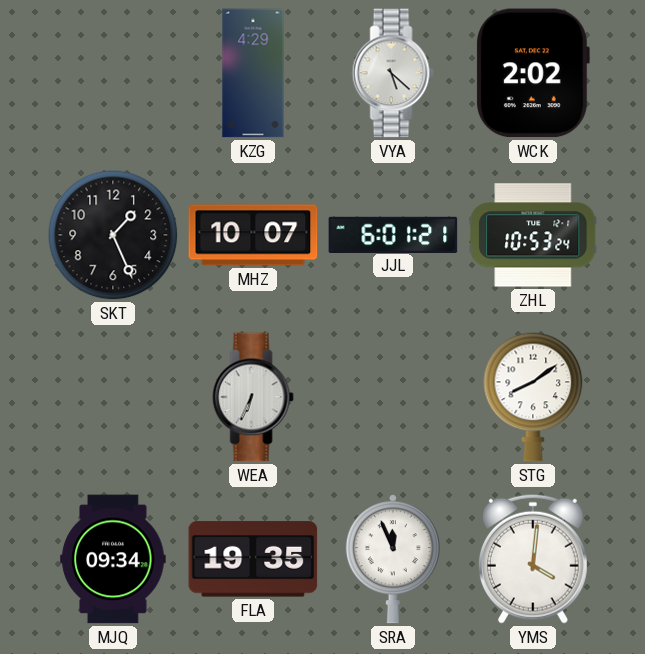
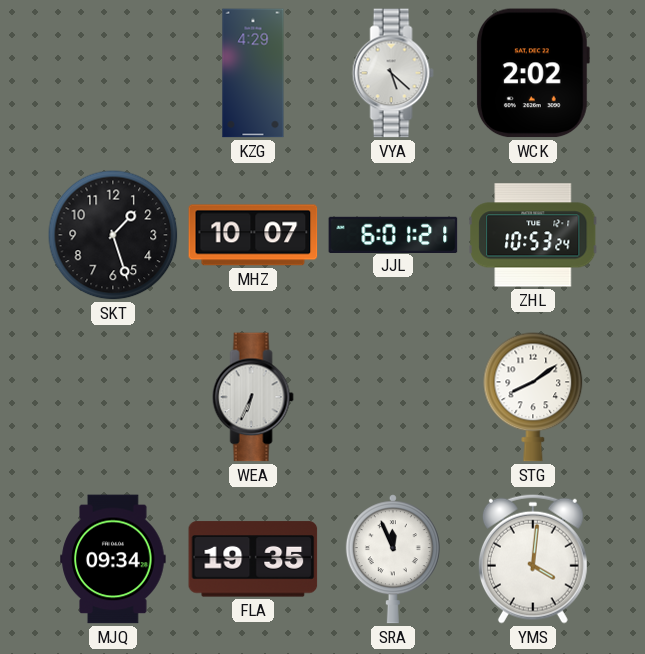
SKT: 1:26 -> 1:27 (113, 235)
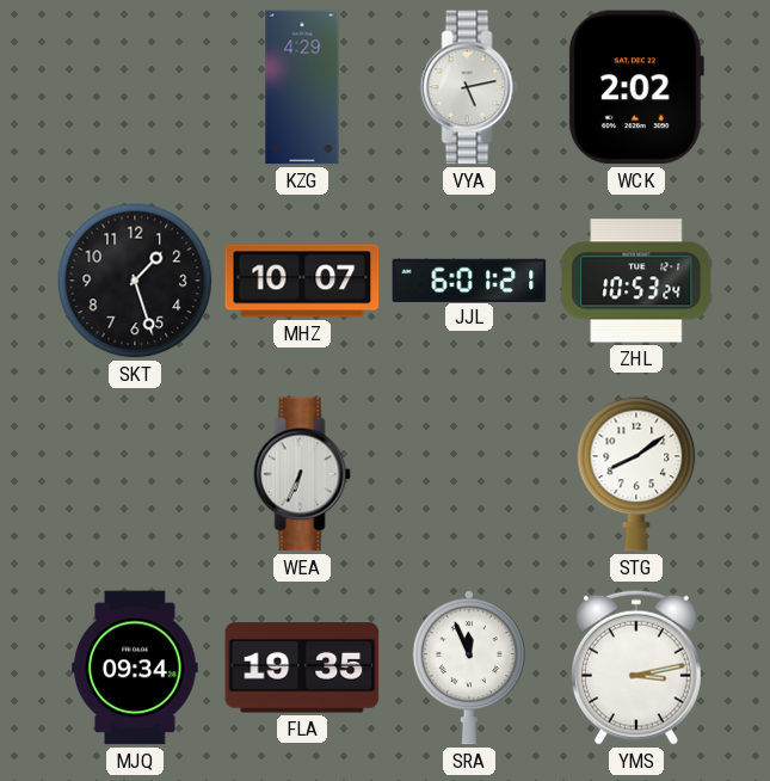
VYA: 5:22 -> 5:13 (469, 87)
YMS: 4:01 -> 3:13 (636, 668)
